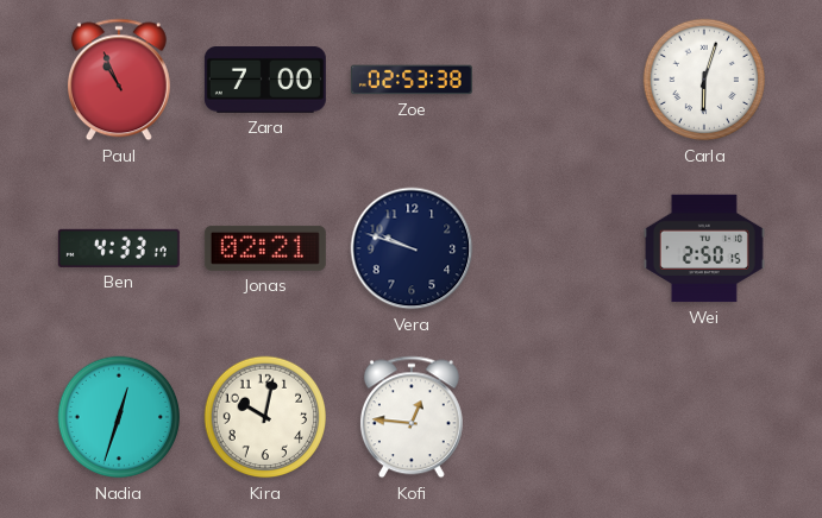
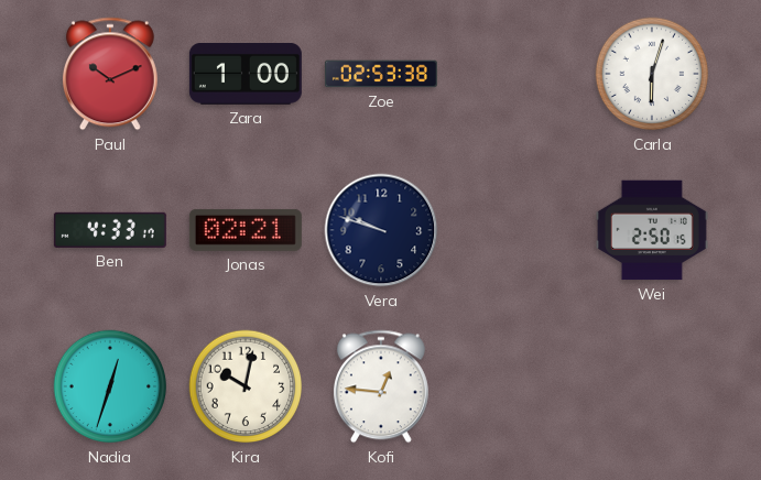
Paul: 10:56 -> 10:11 (110, 74)
Zara: 7:00 -> 1:00 (246, 75)
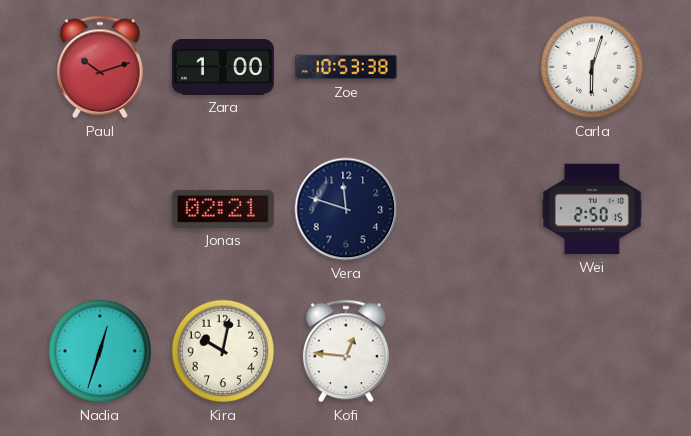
Paul: 10:11 -> 10:12 (100, 67)
Zoe: 02:53 -> 10:53 (346, 67)
Ben: 4:33 -> none (110, 230)
Vera: 9:48 -> 11:48 (346, 209)
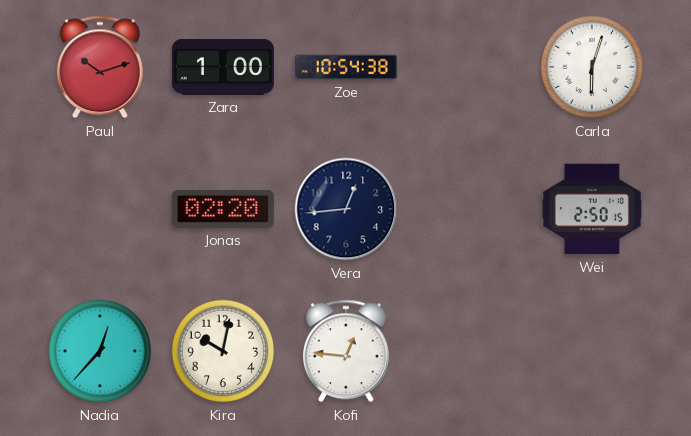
Zoe: 10:53 -> 10:54 (346, 67)
Jonas: 02:21 -> 02:20 (223, 209)
Vera: 11:48 -> 12:44 (346, 209)
Nadia: 12:33 -> 12:37 (100, 351)
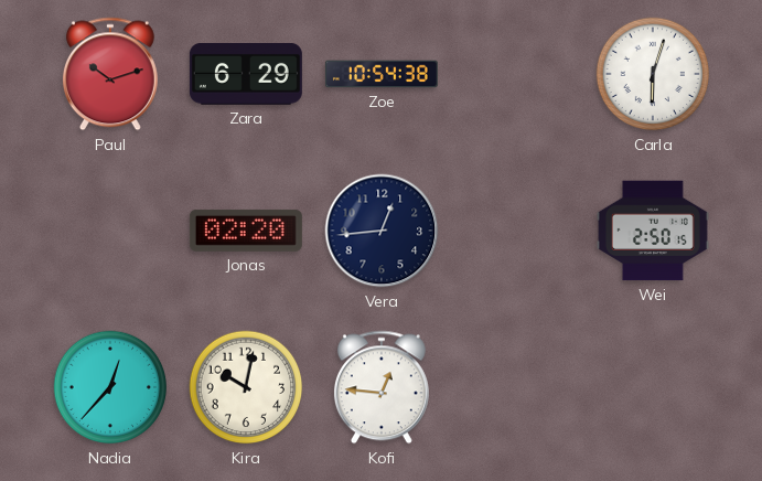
Zara: 1:00 -> 6:29 (246, 75)
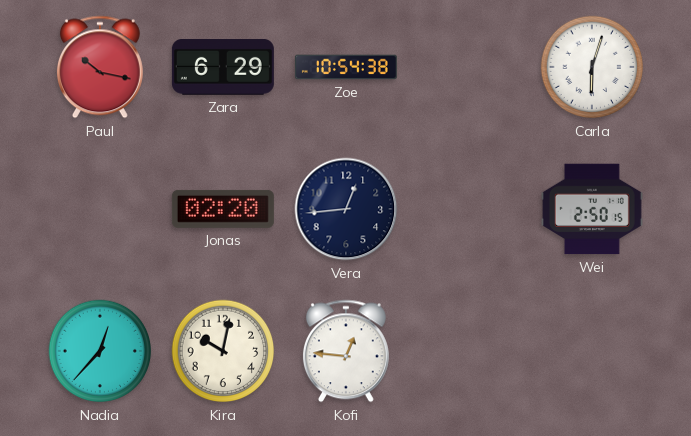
Paul: 10:12 -> 10:17 (100, 67)
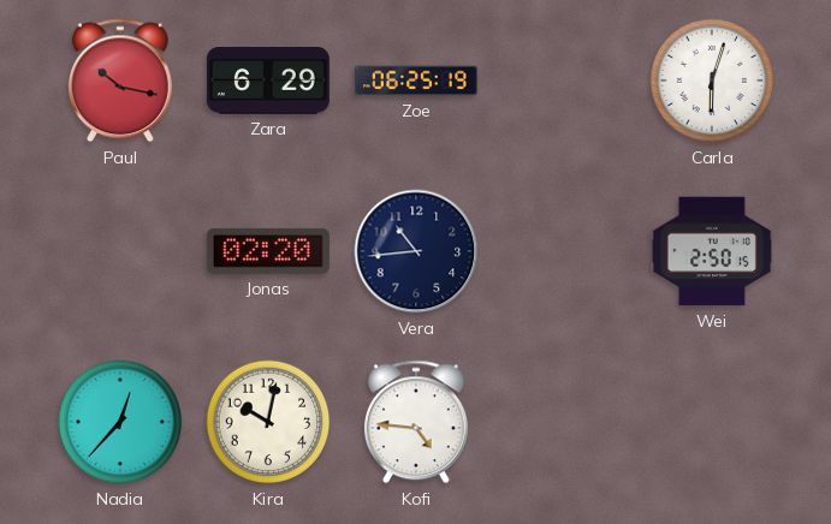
Zoe: 10:54 -> 06:25 (416, 81)
Vera: 12:44 -> 10:44 (416, 251)
Kofi: 12:46 -> 4:46 (416, 422)
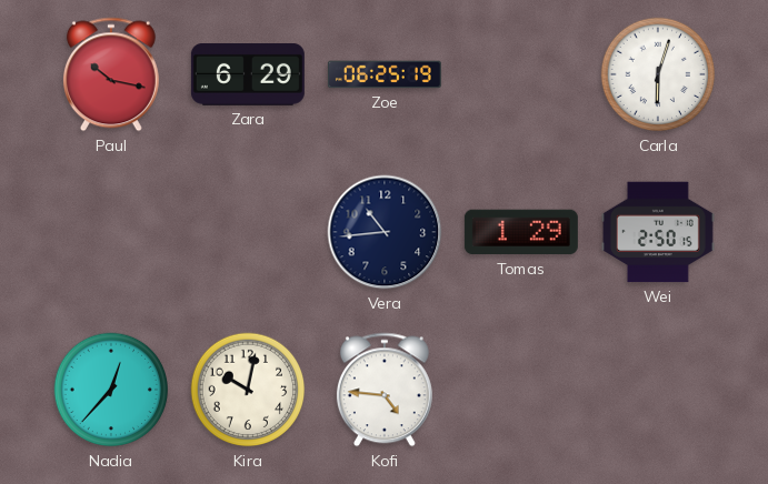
Jonas: 02:20 -> none (268, 251)
Tomas: none -> 1:29 (521, 232)
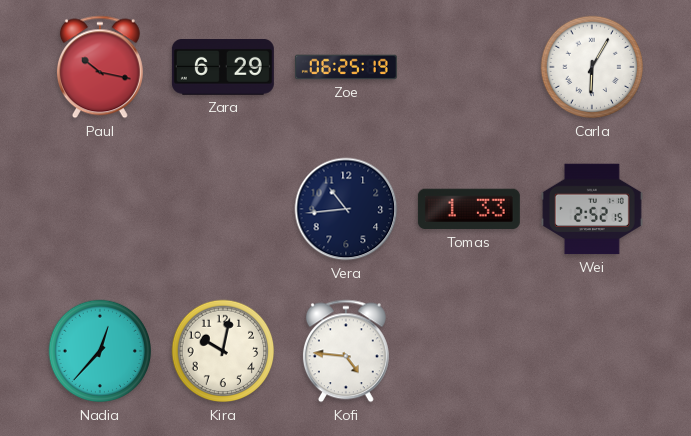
Carla: 6:03 -> 6:05 (592, 67)
Tomas: 1:29 -> 1:33 (469, 209)
Wei: 2:50 -> 2:52 (592, 209)
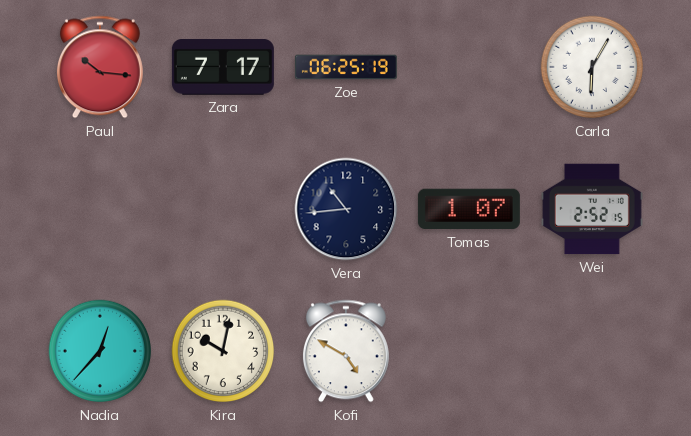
Paul: 10:17 -> 10:16 (100, 67)
Zara: 6:29 -> 7:17 (223, 68)
Tomas: 1:33 -> 1:07 (469, 209)
Kofi: 4:46 -> 4:50 (346, 351)
